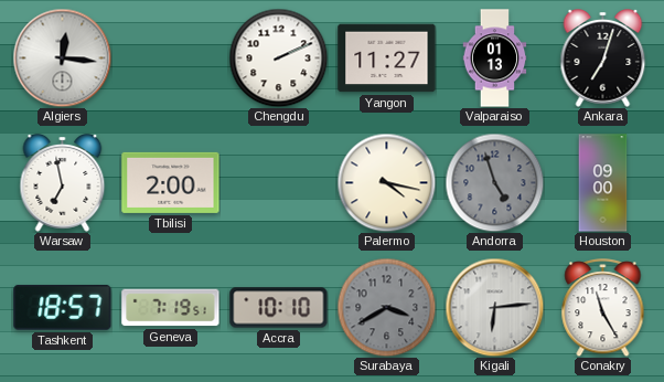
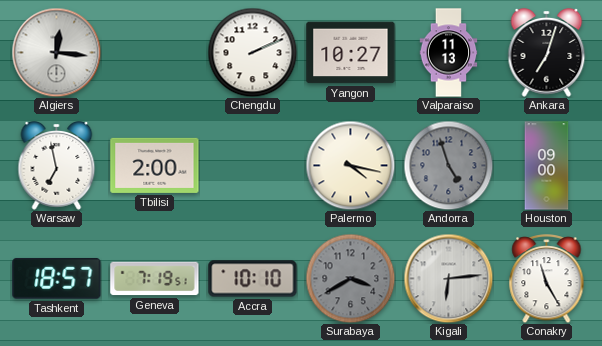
Yangon: 11:27 -> 10:27 (351, 53)
Valparaiso: 01:13 -> 11:13 (449, 53)
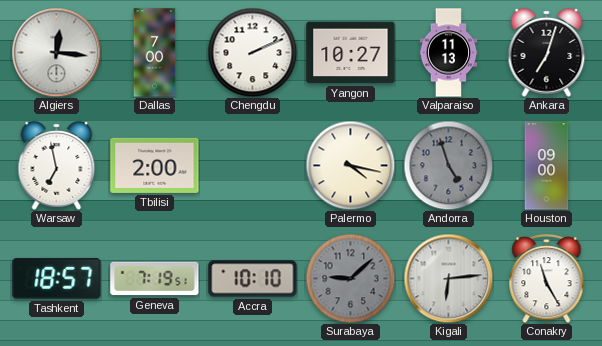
Dallas: none -> 7:00 (155, 53)
Surabaya: 3:40 -> 9:08 (350, 278)
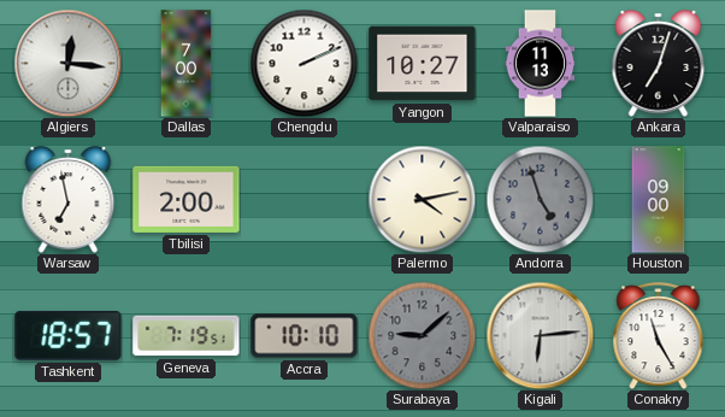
Palermo: 4:17 -> 4:13 (422, 199)
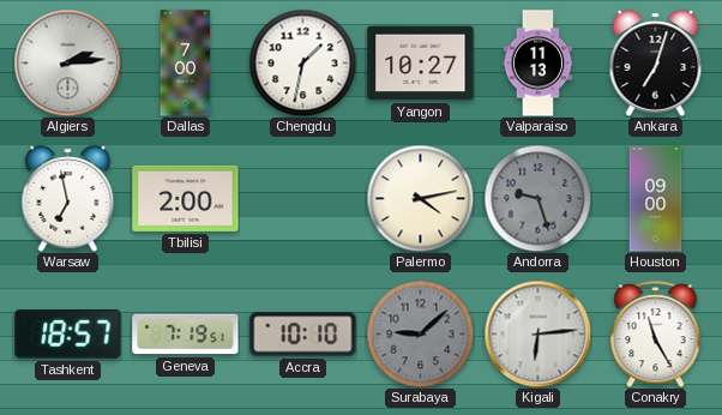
Algiers: 12:16 -> 2:14 (67, 62)
Chengdu: 2:11 -> 1:32 (302, 62)
Andorra: 4:57 -> 9:27 (537, 198)
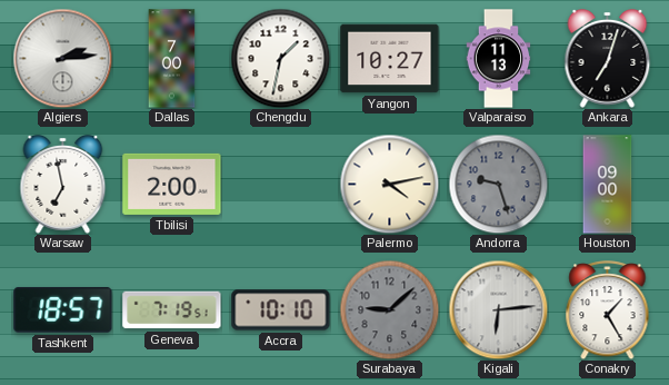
Conakry: 11:25 -> 1:25 (608, 310)
